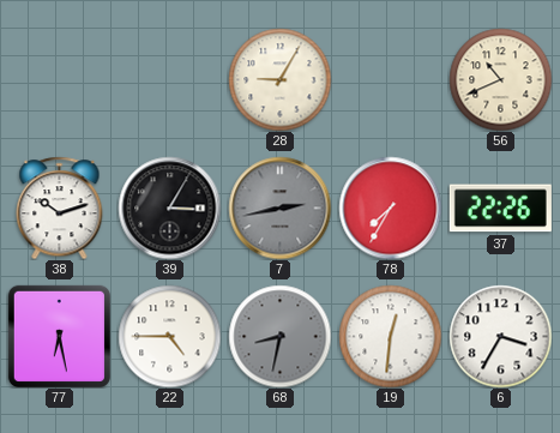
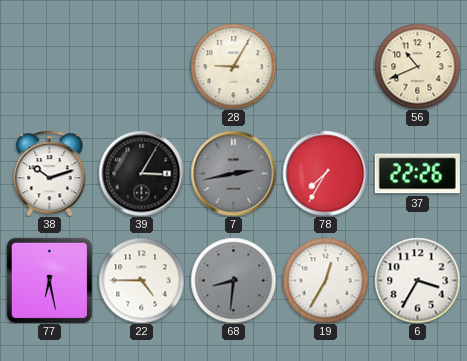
68: 8:32 -> 8:31 (233, 280)
19: 12:31 -> 12:35 (325, 280)
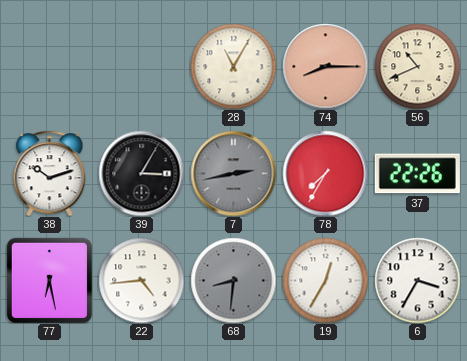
28: 9:05 -> 11:05 (233, 66)
74: none -> 8:15 (325, 66)
22: 4:45 -> 4:44 (141, 280)
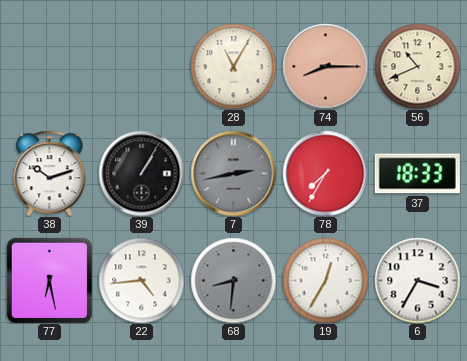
39: 3:05 -> 1:05 (141, 173)
37: 22:26 -> 18:33 (417, 174)
